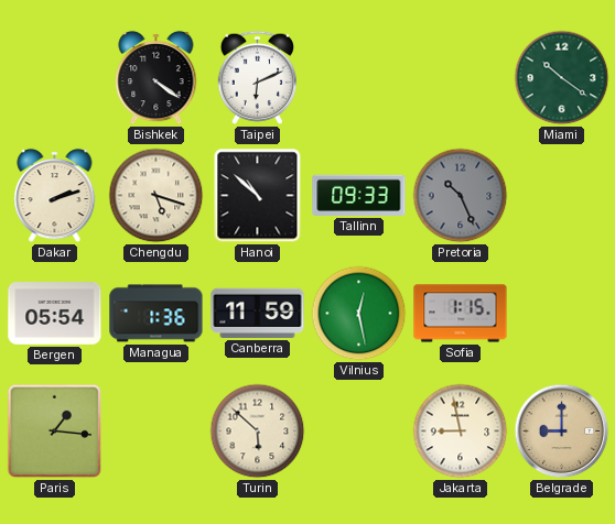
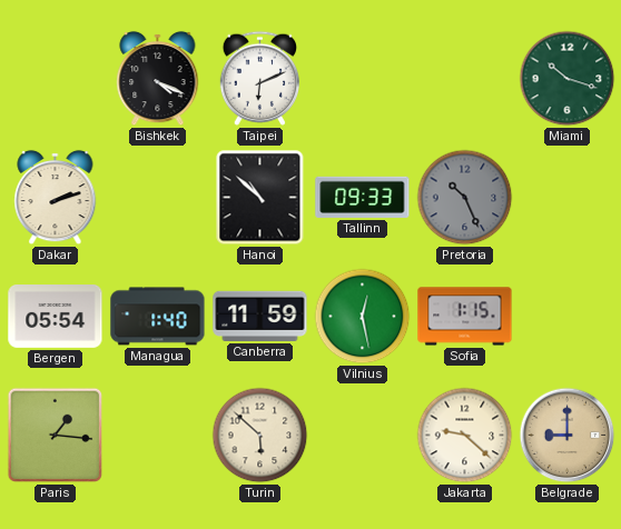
Bishkek: 4:21 -> 4:19 (158, 79)
Miami: 10:21 -> 10:18 (568, 79)
Chengdu: 5:18 -> none (157, 196)
Managua: 1:36 -> 1:40 (158, 317)
Jakarta: 8:58 -> 9:22 (465, 436)
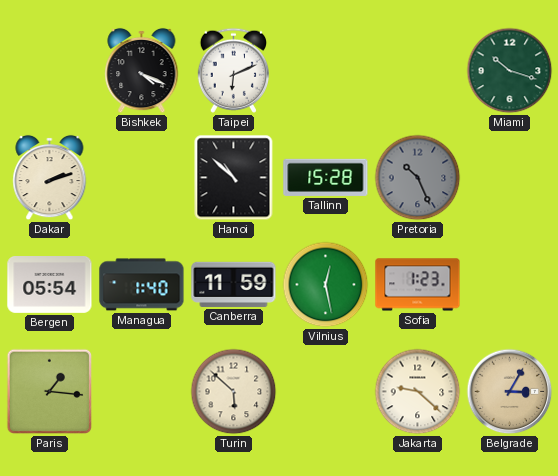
Tallinn: 09:33 -> 15:28 (326, 177)
Sofia: 1:15 -> 1:23 (418, 285)
Belgrade: 9:00 -> 3:05 (510, 392)
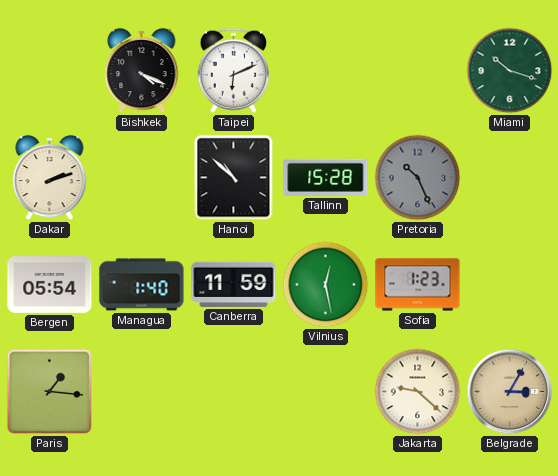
Turin: 5:52 -> none (234, 392)
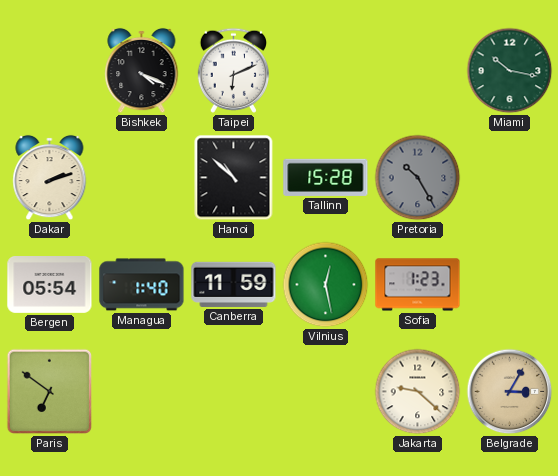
Miami: 10:18 -> 10:17 (510, 71)
Pretoria: 10:26 -> 10:25 (418, 178)
Paris: 1:16 -> 6:51 (50, 392)
